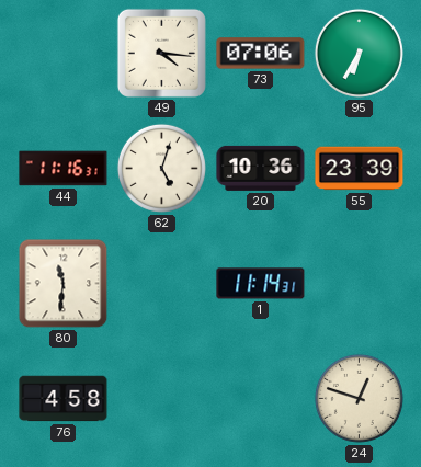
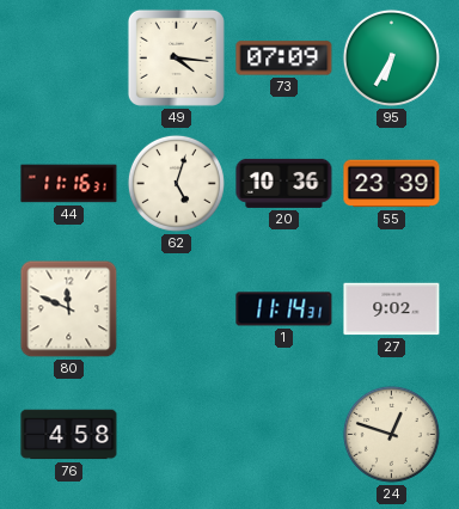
73: 07:06 -> 07:09 (284, 59)
80: 11:31 -> 11:49 (69, 309)
27: none -> 9:02 (392, 309)
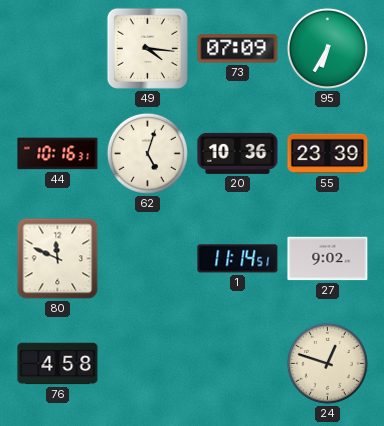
44: 11:16 -> 10:16 (58, 154)
1: 11:14:31 -> 11:14:51 (238, 259)
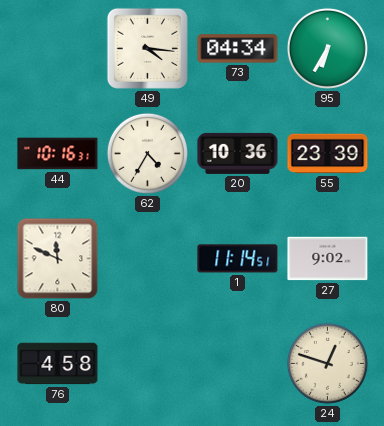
73: 07:09 -> 04:34 (238, 49)
62: 5:03 -> 4:35 (147, 153)
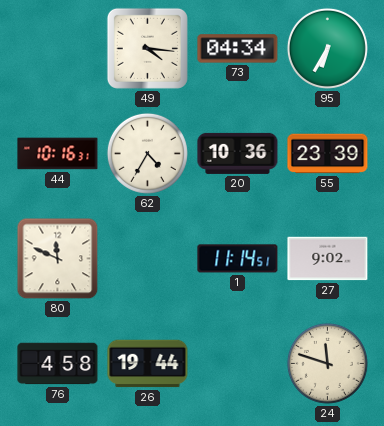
26: none -> 19:44 (148, 364)
24: 12:48 -> 11:48 (327, 363)
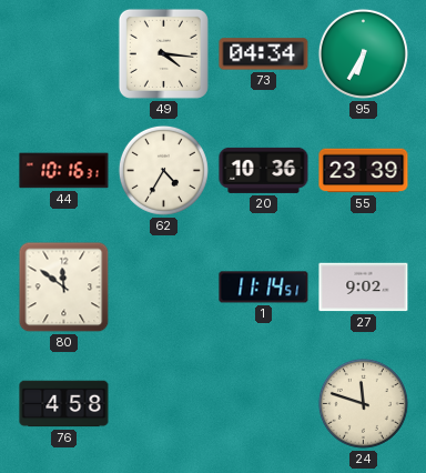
80: 11:49 -> 11:51 (64, 288)
26: 19:44 -> none (148, 364)
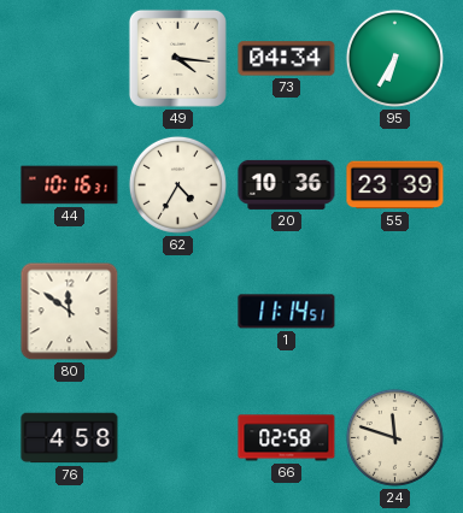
27: 9:02 -> none (364, 288)
66: none -> 02:58 (287, 438)
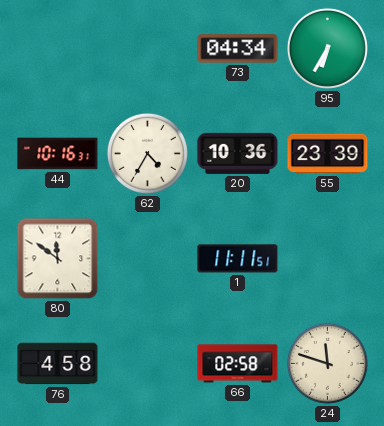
49: 4:16 -> none (177, 58)
1: 11:14 -> 11:11 (238, 259)
